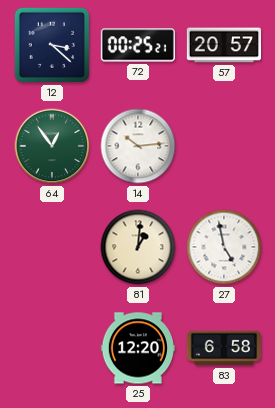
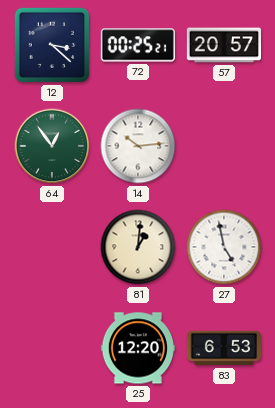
83: 6:58 -> 6:53 (224, 348)
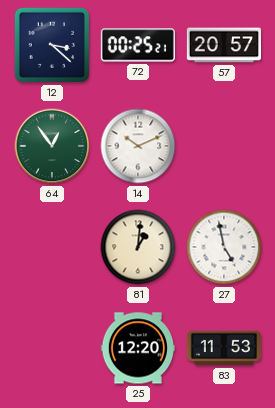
14: 10:14 -> 10:11 (138, 146)
83: 6:53 -> 11:53 (224, 348)
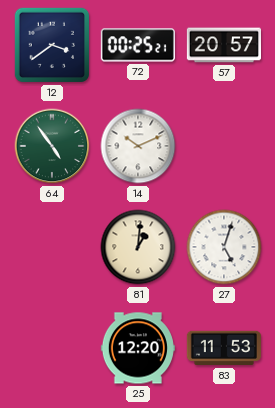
12: 3:22 -> 3:39 (52, 45)
64: 12:54 -> 4:54 (52, 146)
27: 4:58 -> 5:03 (224, 247)
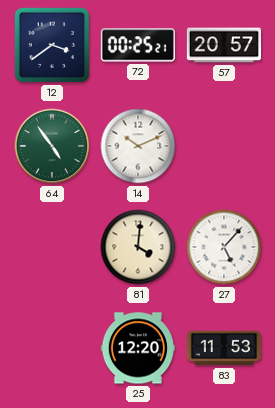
81: 1:01 -> 4:01 (138, 247)
27: 5:03 -> 5:07 (224, 247)
